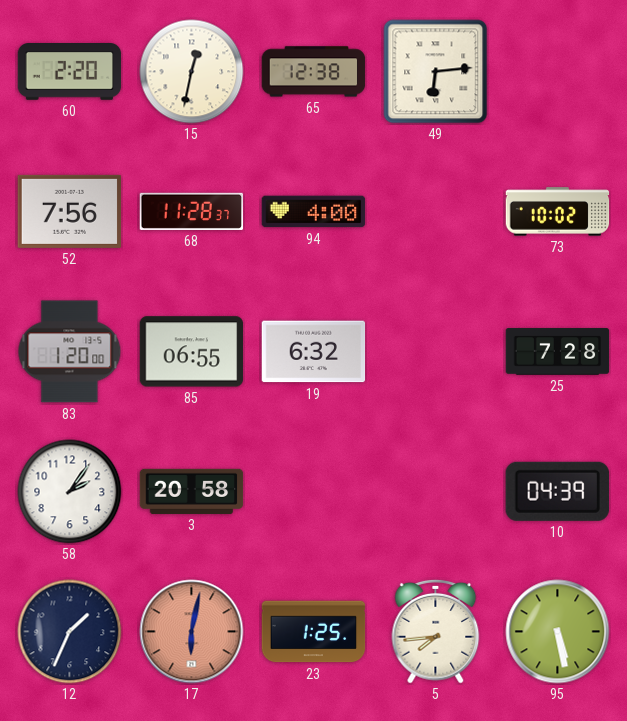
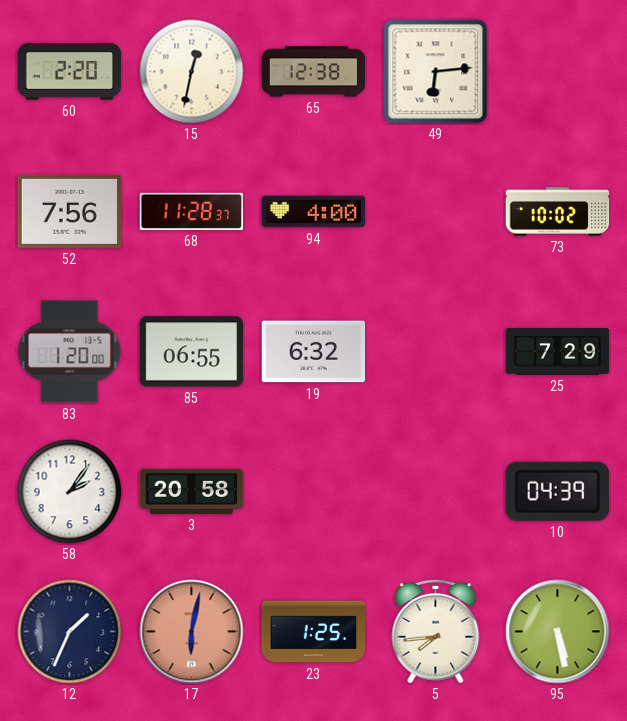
25: 7:28 -> 7:29 (558, 352)
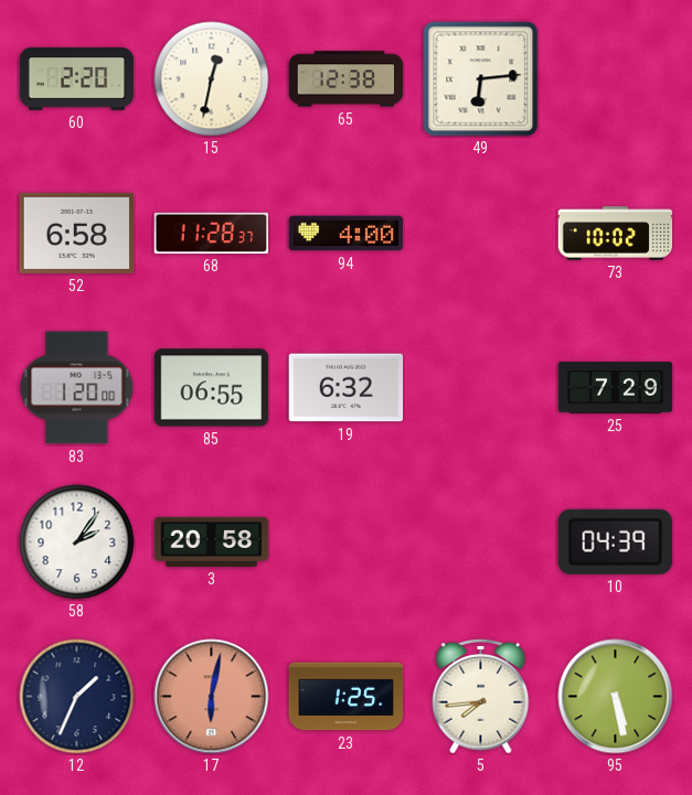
52: 7:56 -> 6:58 (77, 233)
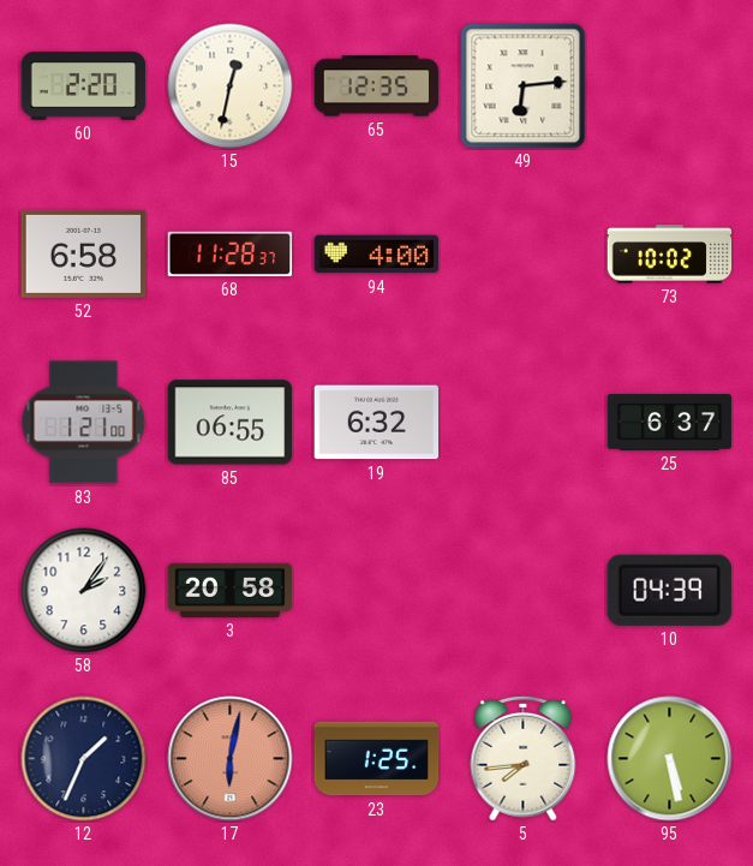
65: 12:38 -> 12:35 (377, 86)
83: 1:20 -> 1:21 (84, 423)
25: 7:29 -> 6:37 (670, 423)
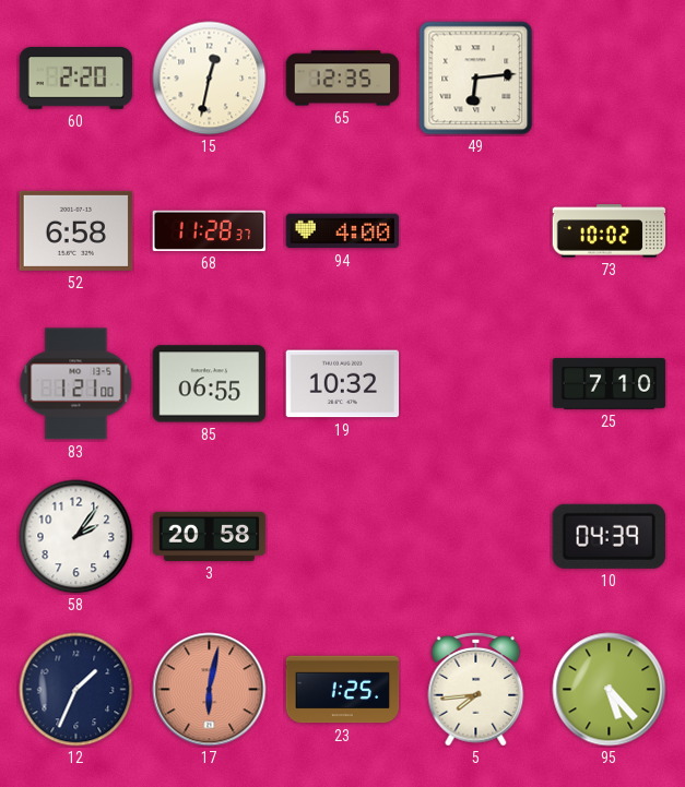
19: 6:32 -> 10:32 (343, 384)
25: 6:37 -> 7:10 (610, 384)
95: 5:28 -> 5:23 (610, 690)
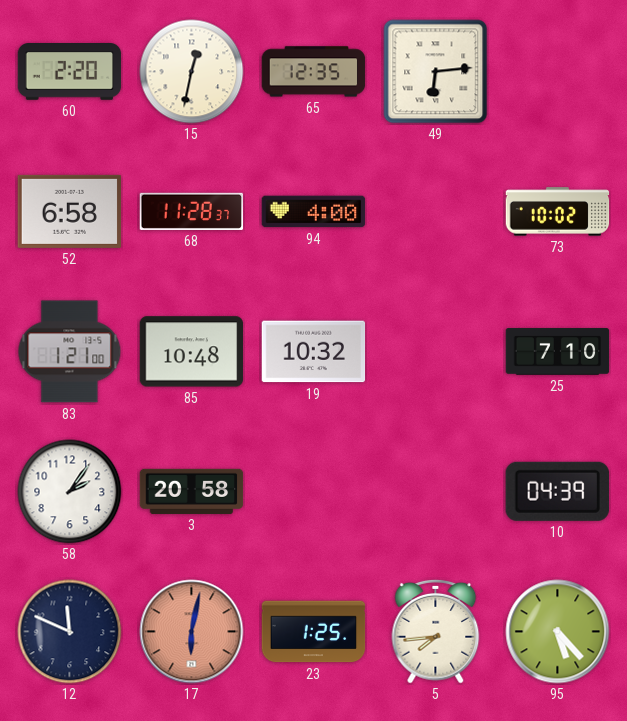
85: 06:55 -> 10:48 (192, 352)
12: 1:34 -> 11:49 (70, 632)
